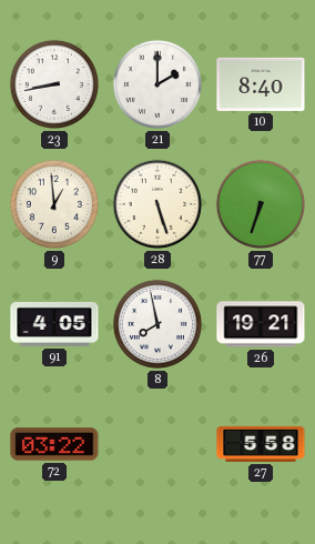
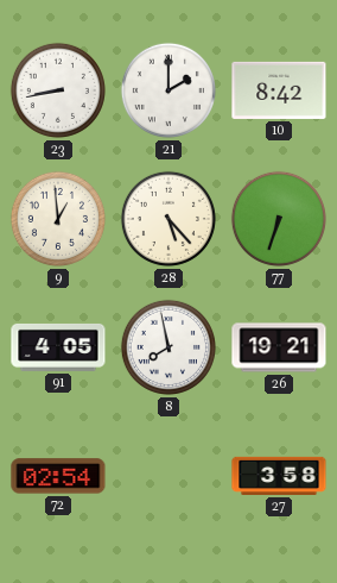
10: 8:40 -> 8:42 (279, 90)
28: 5:27 -> 5:23 (168, 219)
72: 03:22 -> 02:54 (58, 476)
27: 5:58 -> 3:58 (279, 476)
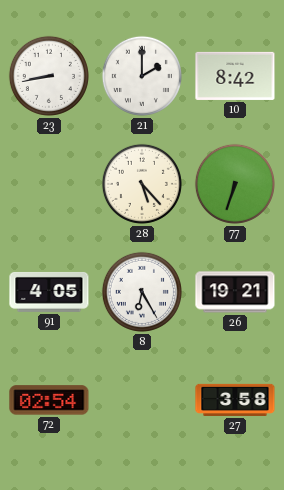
9: 12:59 -> none (58, 219)
8: 7:58 -> 6:25 (142, 292)
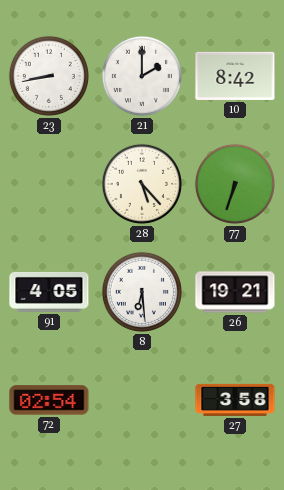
8: 6:25 -> 6:29 (142, 292)
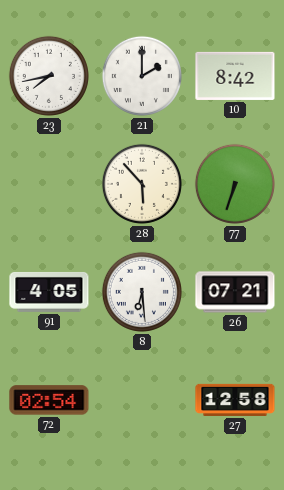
23: 8:43 -> 7:43 (49, 76)
28: 5:23 -> 5:53 (142, 184)
26: 19:21 -> 07:21 (235, 292)
27: 3:58 -> 12:58 (235, 400)
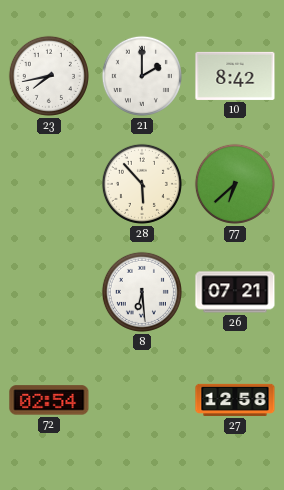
77: 6:33 -> 6:38 (235, 184)
91: 4:05 -> none (49, 292)
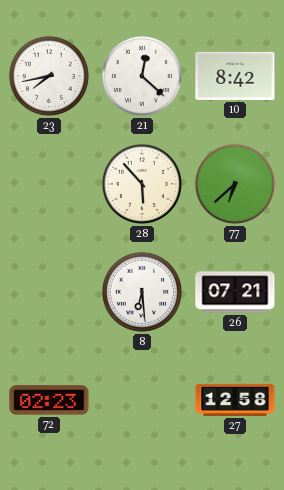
21: 2:00 -> 12:22 (142, 76)
72: 02:54 -> 02:23 (49, 400)
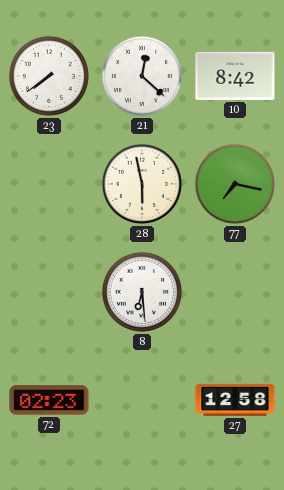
23: 7:43 -> 7:39 (49, 76)
28: 5:53 -> 5:58 (142, 184)
77: 6:38 -> 7:17 (235, 184)
26: 07:21 -> none (235, 292)
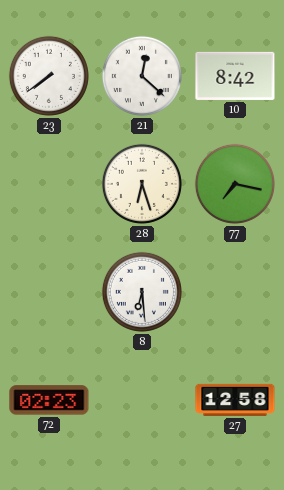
28: 5:58 -> 6:27 (142, 184)
